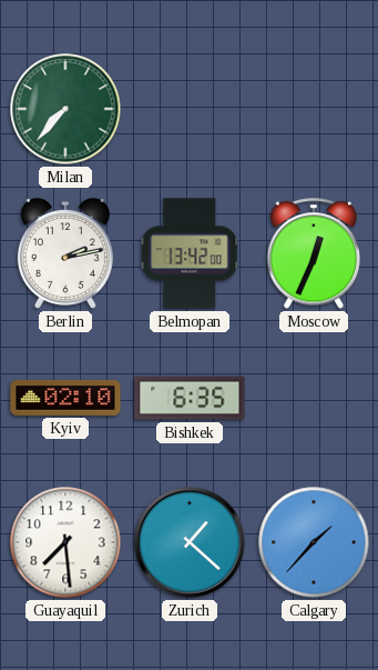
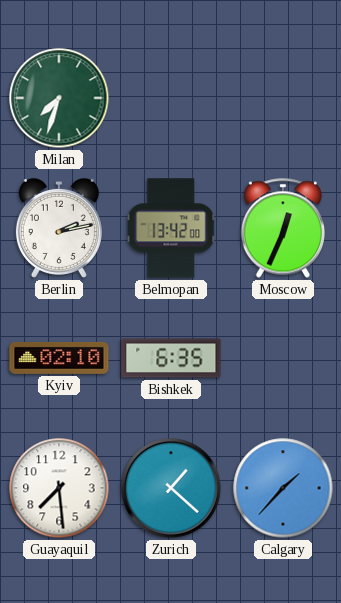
Milan: 7:37 -> 7:33 (59, 98)
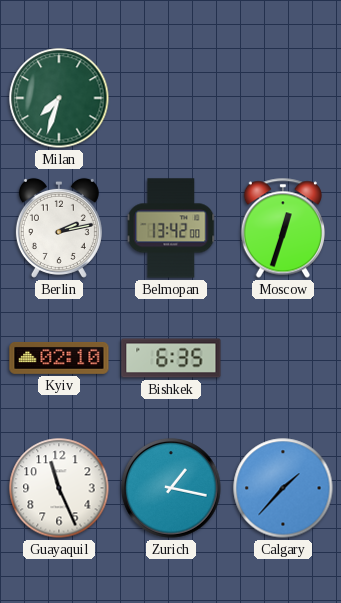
Moscow: 12:34 -> 12:33 (282, 228)
Guayaquil: 7:29 -> 11:26 (59, 488)
Zurich: 1:22 -> 1:17 (171, 488)
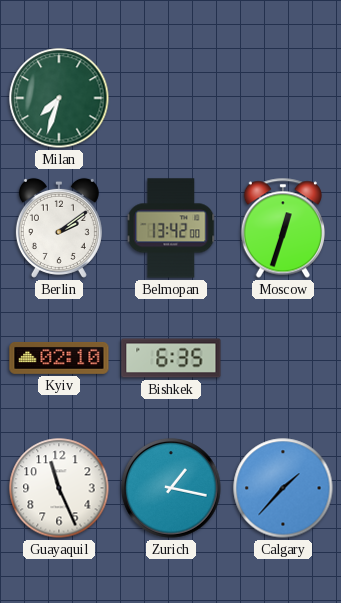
Berlin: 2:13 -> 2:09 (59, 228)
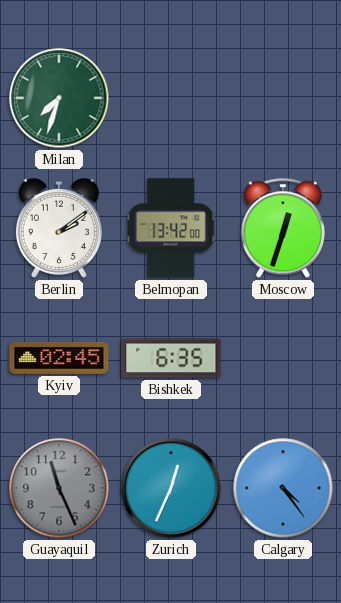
Kyiv: 02:10 -> 02:45 (59, 358)
Guayaquil dial: white -> grey (59, 488)
Zurich: 1:17 -> 12:34 (171, 488)
Calgary: 1:37 -> 4:24 (283, 488)
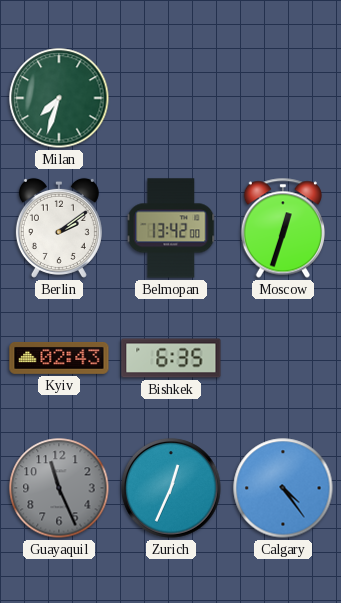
Kyiv: 02:45 -> 02:43 (59, 358)
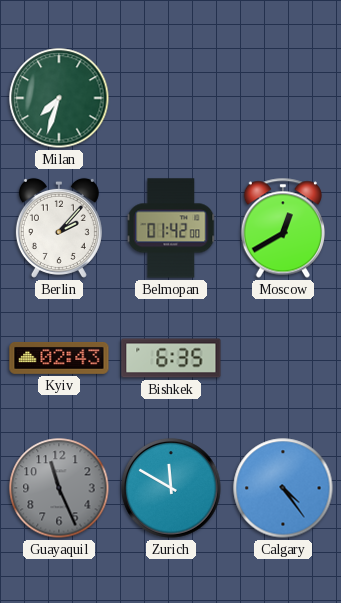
Berlin: 2:09 -> 2:07 (59, 228)
Belmopan: 13:42 -> 01:42 (171, 228)
Moscow: 12:33 -> 12:40 (282, 228)
Zurich: 12:34 -> 11:50 (171, 488)
